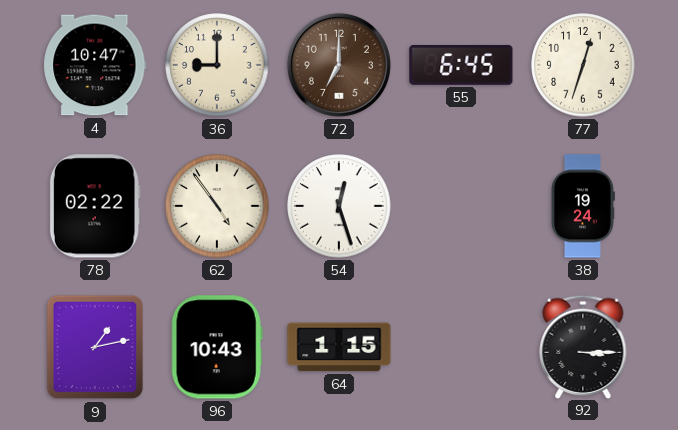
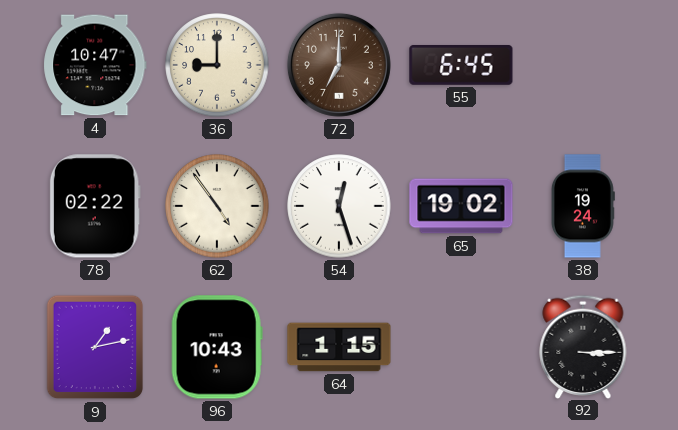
77: 12:33 -> none (583, 65)
65: none -> 19:02 (461, 206)
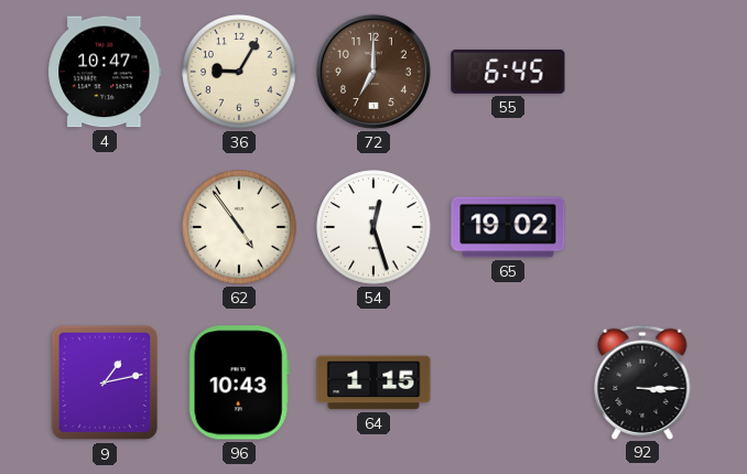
36: 9:00 -> 9:05 (239, 72)
78: 02:22 -> none (95, 206)
38: 19:24 -> none (583, 206)
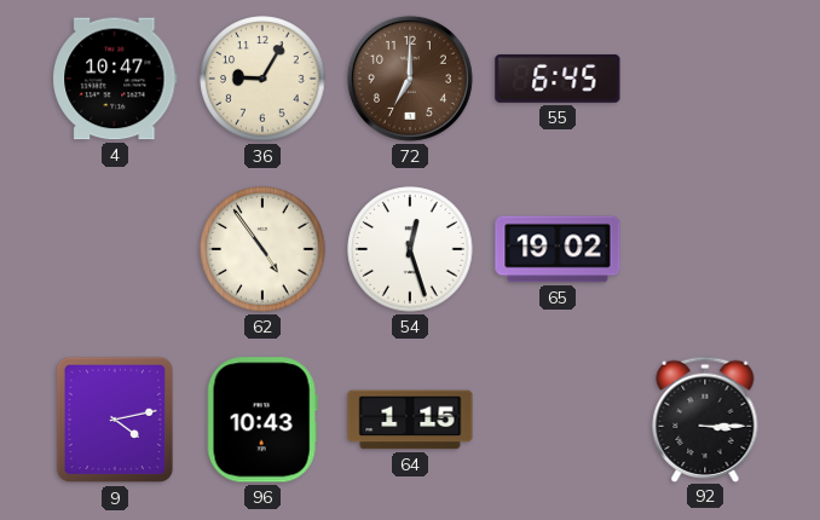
9: 1:13 -> 4:13 (115, 420)
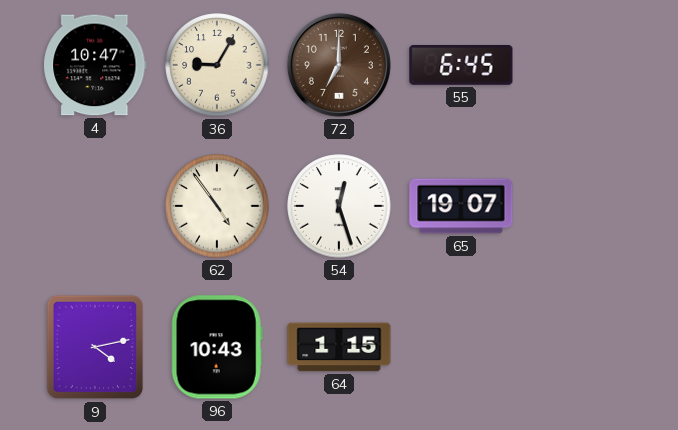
65: 19:02 -> 19:07 (461, 206)
92: 3:15 -> none (705, 418)
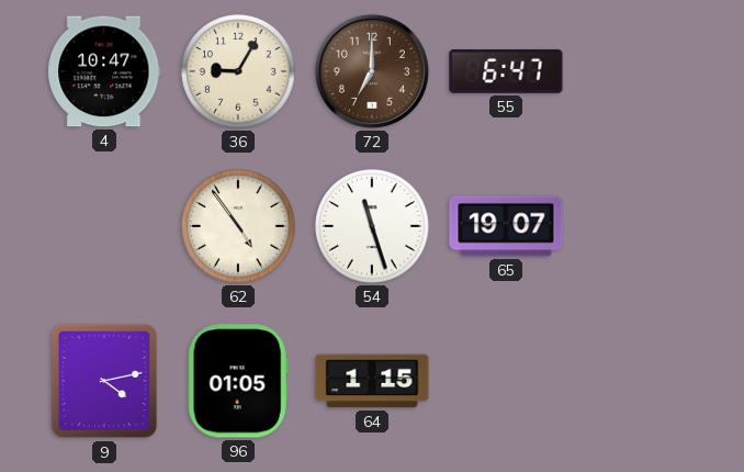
55: 6:45 -> 6:47 (506, 71)
54: 12:27 -> 11:27 (372, 226)
96: 10:43 -> 01:05 (238, 381)
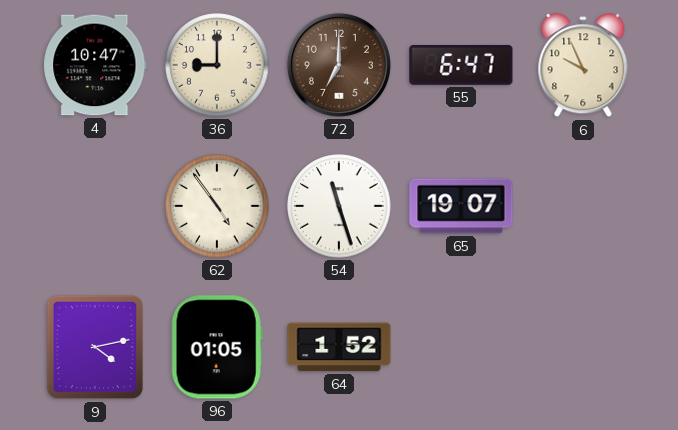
36: 9:05 -> 9:00 (217, 65)
6: none -> 9:56 (583, 66)
64: 1:15 -> 1:52 (339, 347)
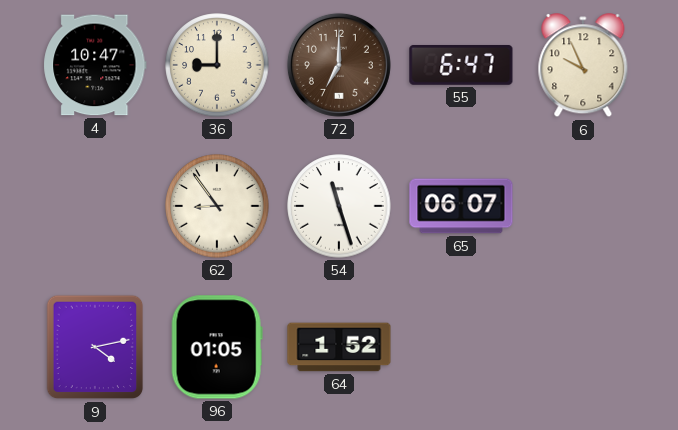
62: 4:54 -> 8:54 (217, 206)
65: 19:07 -> 06:07 (461, 206)
